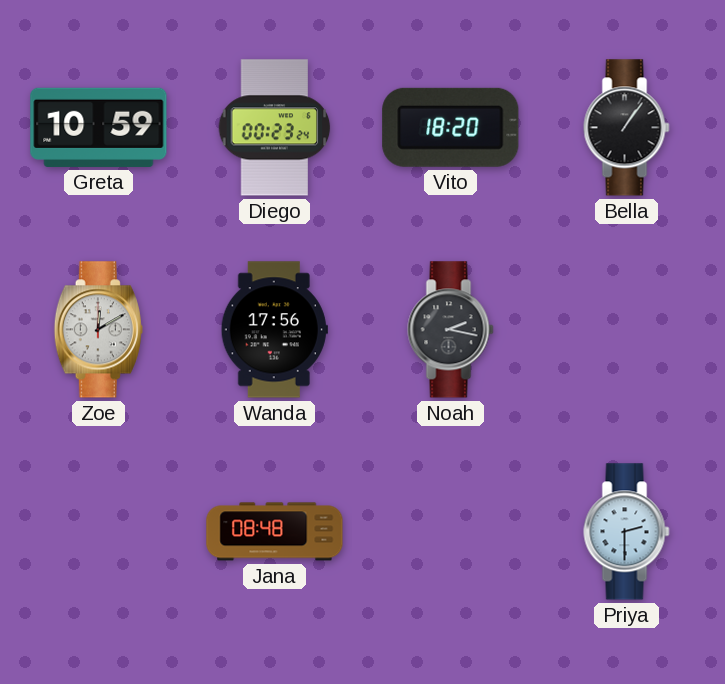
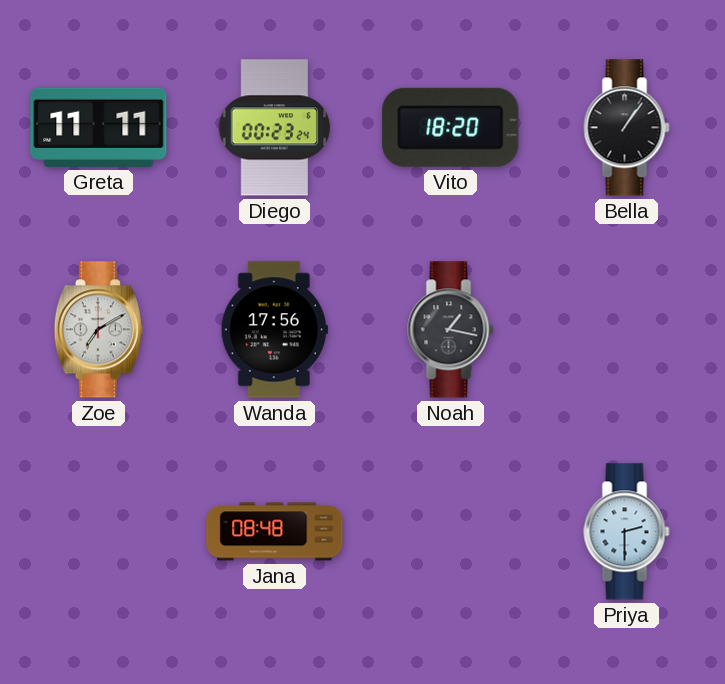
Greta: 10:59 -> 11:11 (99, 127)
Zoe: 12:10 -> 7:10 (98, 330)
Noah: 2:17 -> 1:17 (451, 330)
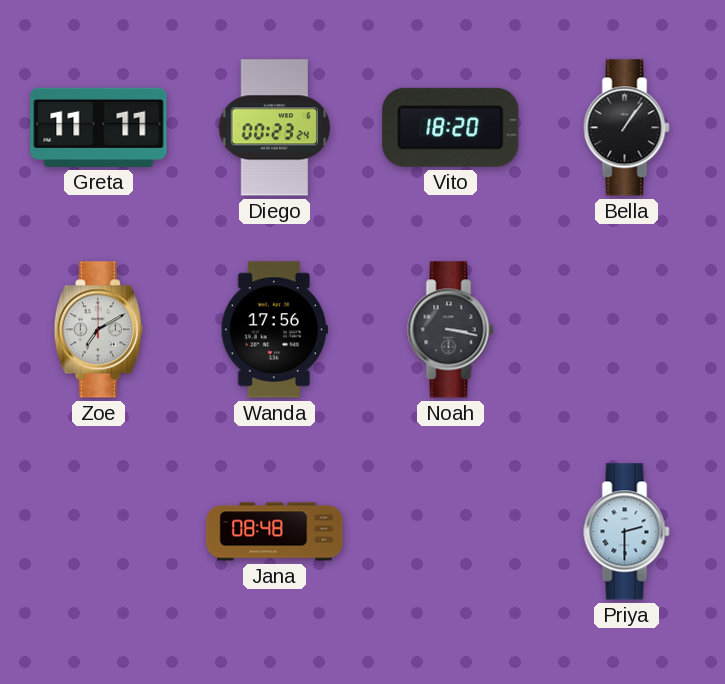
Noah: 1:17 -> 3:17 (451, 330)
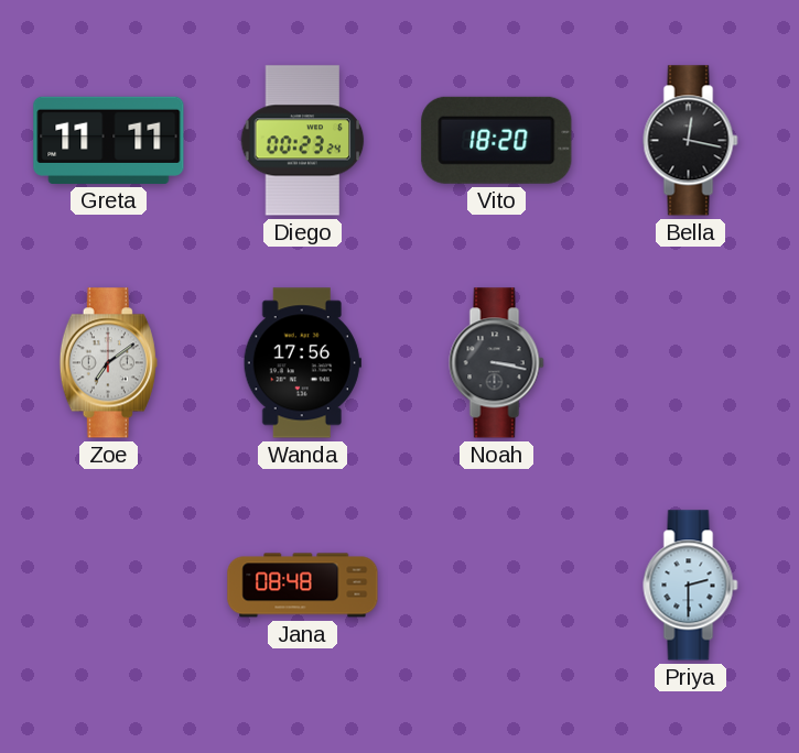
Bella: 1:06 -> 12:17 (691, 141)
Zoe: 7:10 -> 7:09 (108, 363)
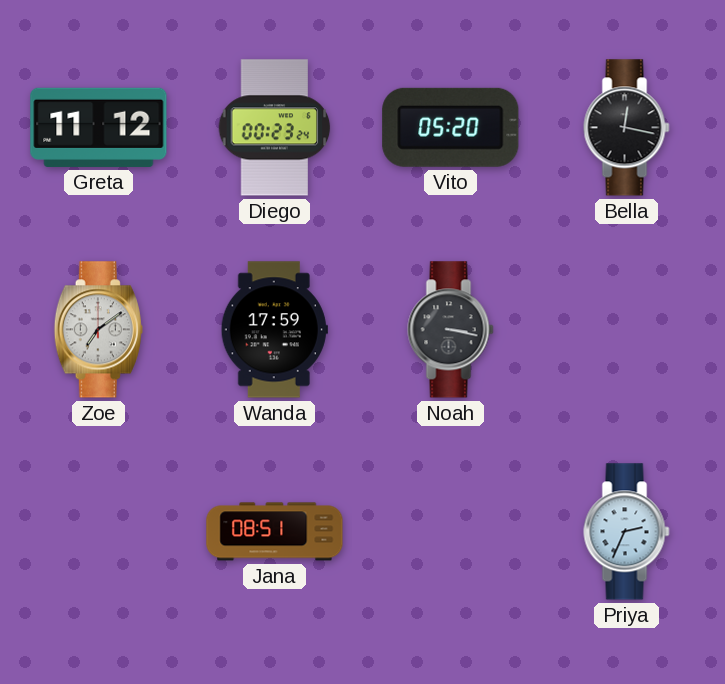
Greta: 11:11 -> 11:12 (99, 127)
Vito: 18:20 -> 05:20 (451, 127)
Wanda: 17:56 -> 17:59 (274, 330)
Jana: 08:48 -> 08:51 (275, 532)
Priya: 2:30 -> 2:34 (627, 532)
